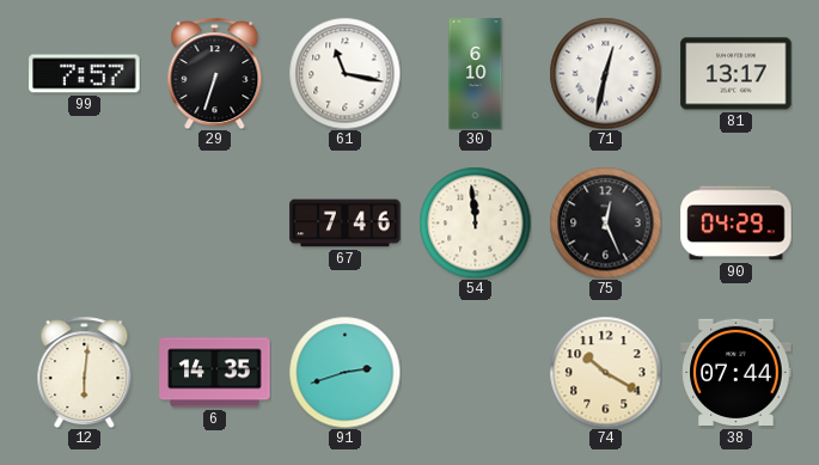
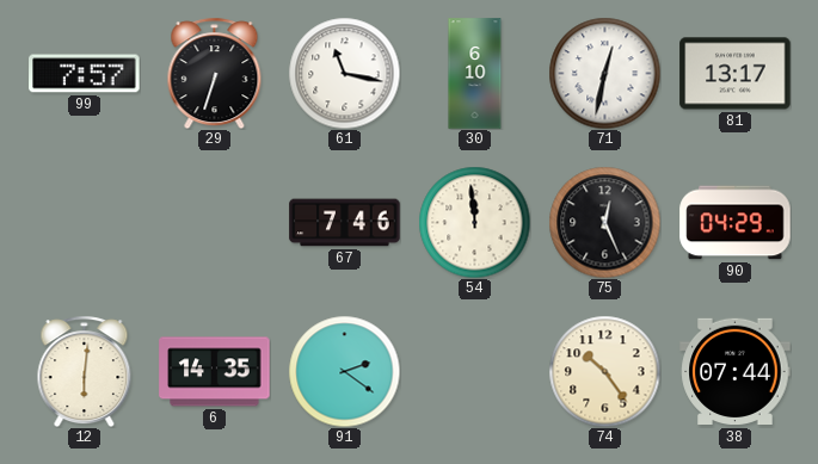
91: 2:42 -> 2:21 (344, 371)
74: 10:20 -> 10:24 (604, 371)
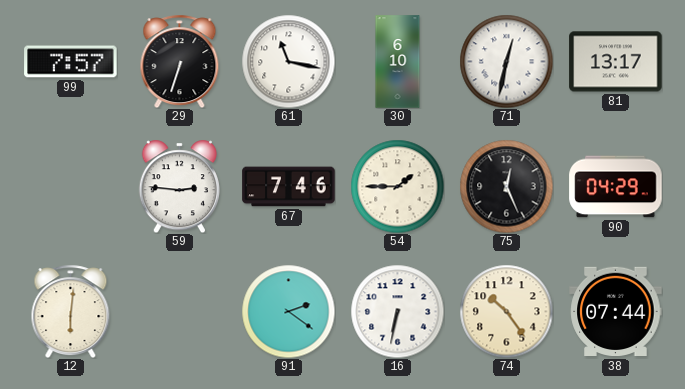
59: none -> 2:46 (179, 186)
54: 11:59 -> 1:45 (397, 186)
6: 14:35 -> none (215, 372)
16: none -> 6:32 (397, 311)
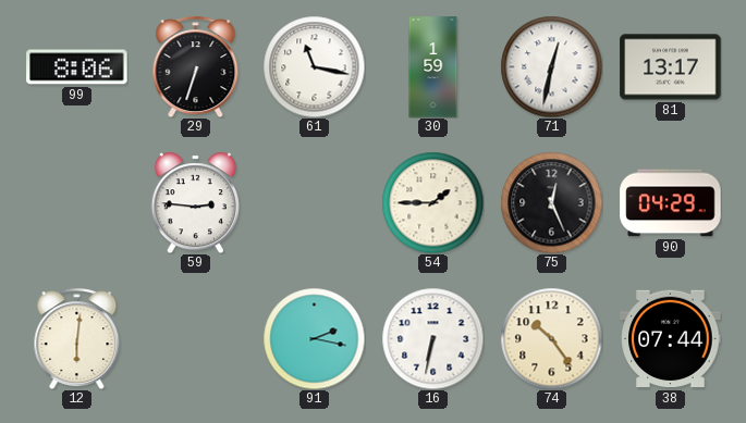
99: 7:57 -> 8:06 (77, 67)
30: 6:10 -> 1:59 (433, 67)
67: 7:46 -> none (289, 187)
91: 2:21 -> 2:17 (314, 338)
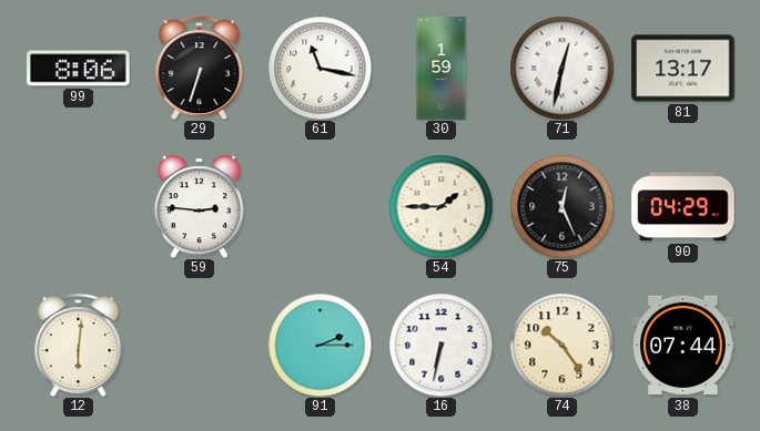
91: 2:17 -> 2:15 (320, 345)
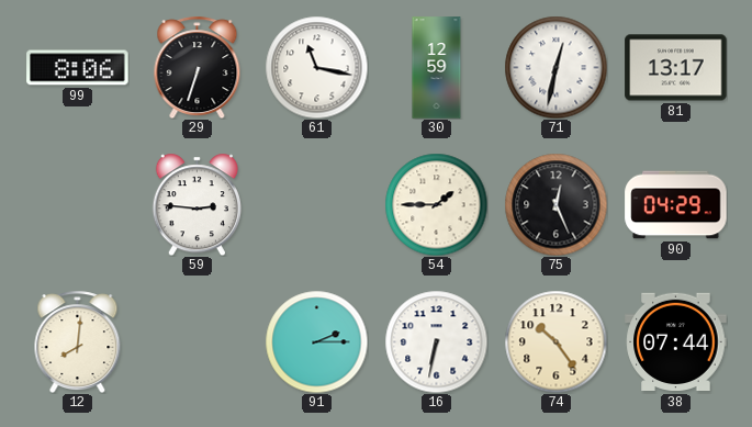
30: 1:59 -> 12:59 (437, 68)
12: 6:01 -> 8:01 (78, 341)
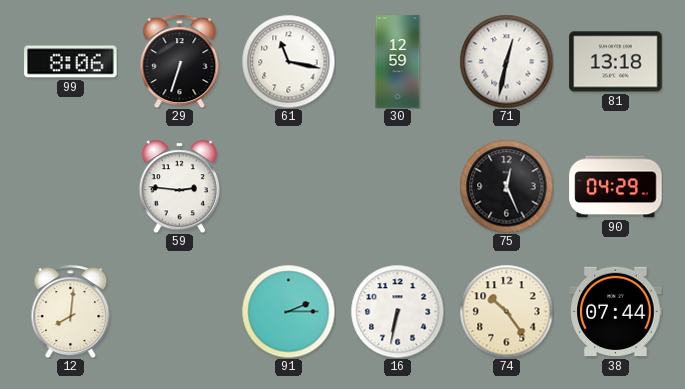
81: 13:17 -> 13:18 (616, 62)
54: 1:45 -> none (436, 204)
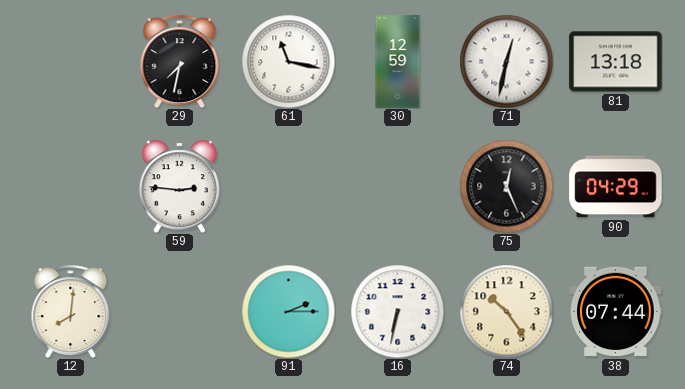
99: 8:06 -> none (71, 62)
29: 6:33 -> 7:32 (180, 61)
